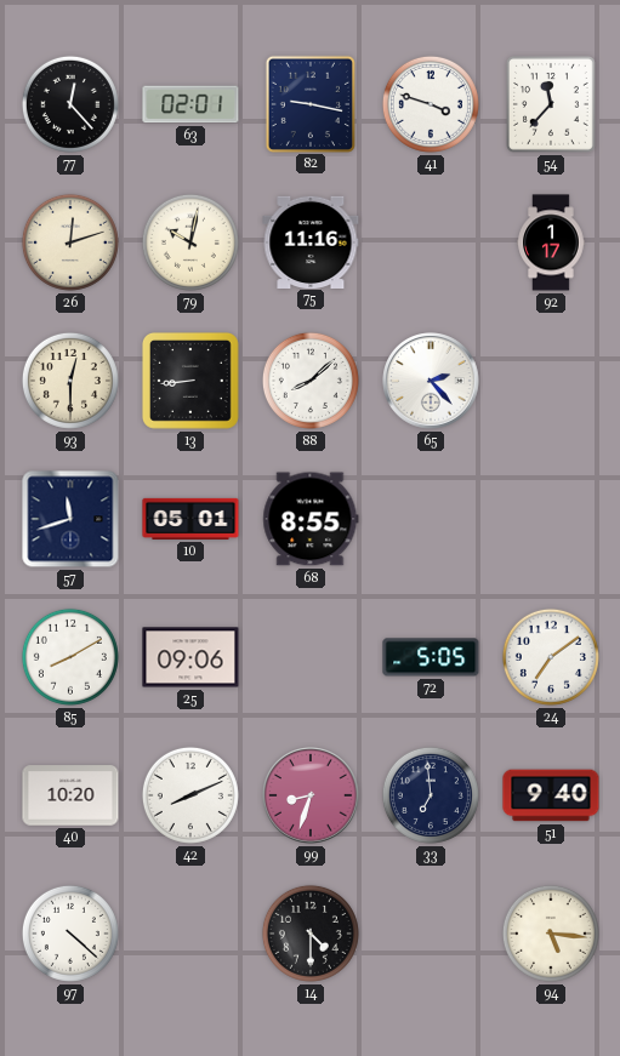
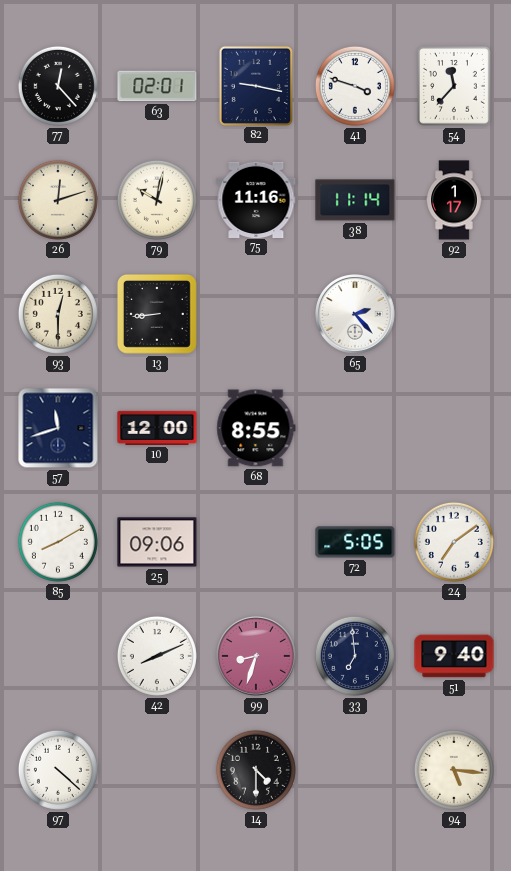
38: none -> 11:14 (355, 200)
88: 8:08 -> none (311, 381)
10: 05:01 -> 12:00 (157, 428)
40: 10:20 -> none (70, 795)
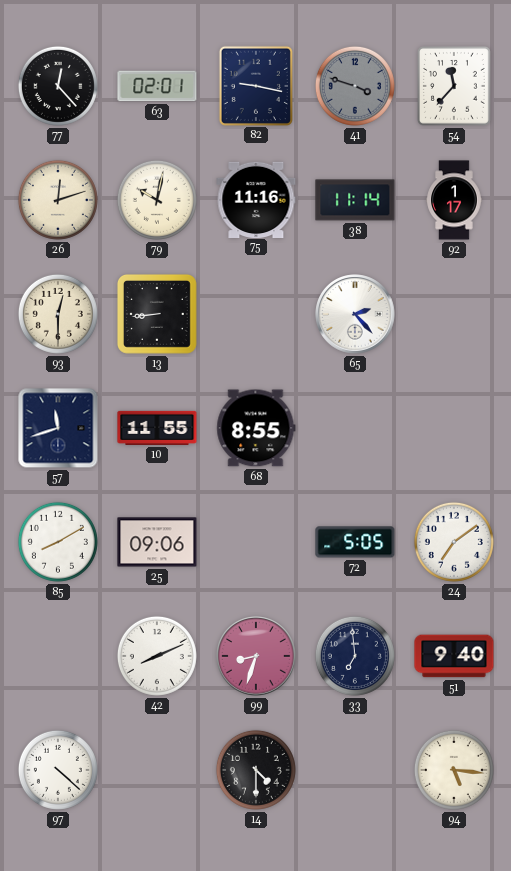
41 dial: white -> grey (355, 86)
10: 12:00 -> 11:55 (157, 428)
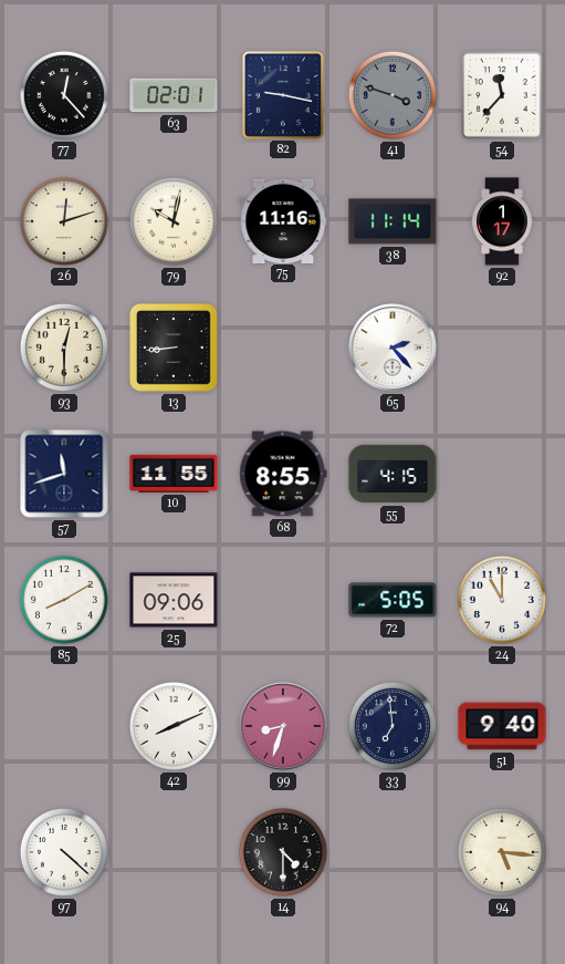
55: none -> 4:15 (393, 474)
24: 7:09 -> 11:00 (502, 600)
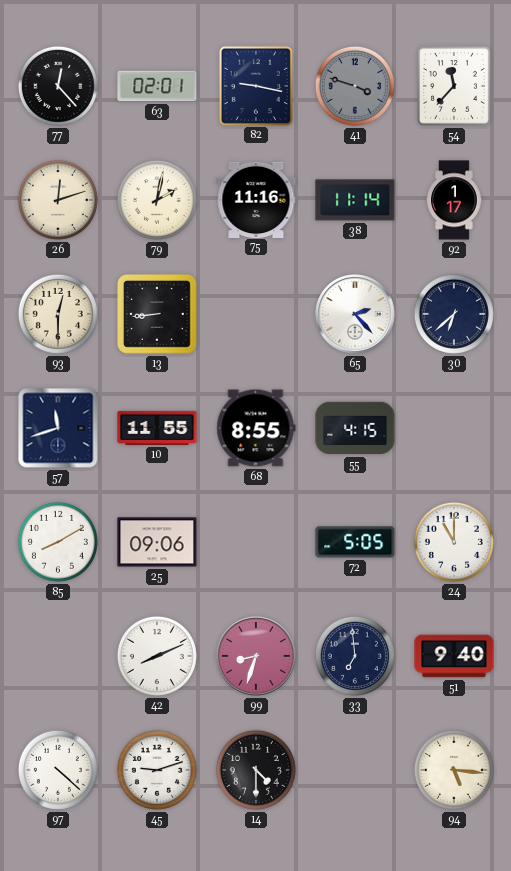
79: 10:02 -> 2:02 (157, 200)
30: none -> 6:38 (454, 314)
45: none -> 9:12 (157, 770)
